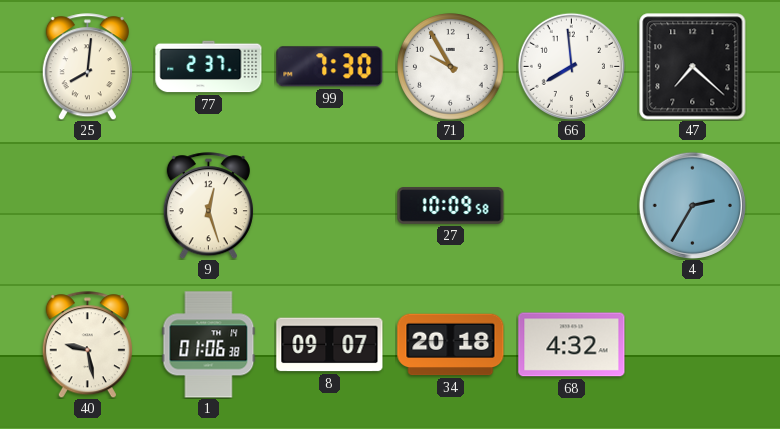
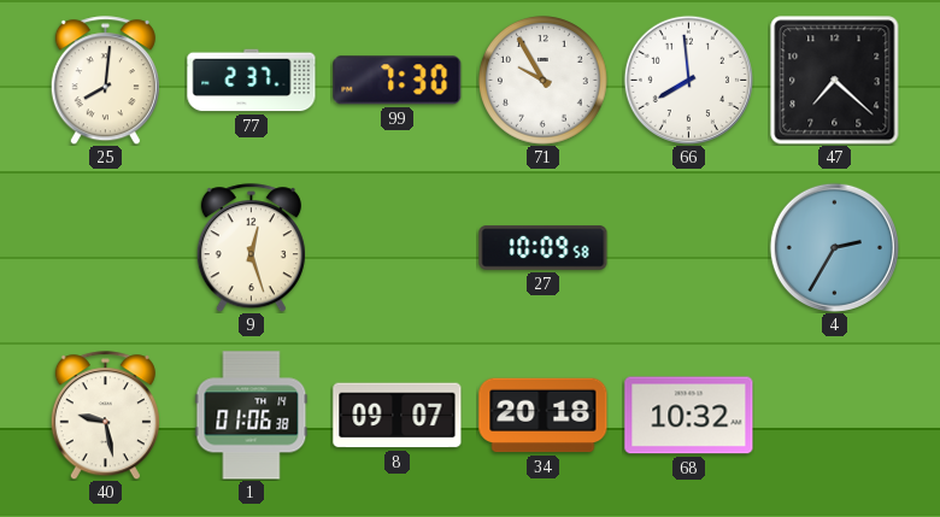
68: 4:32 -> 10:32 (689, 416)
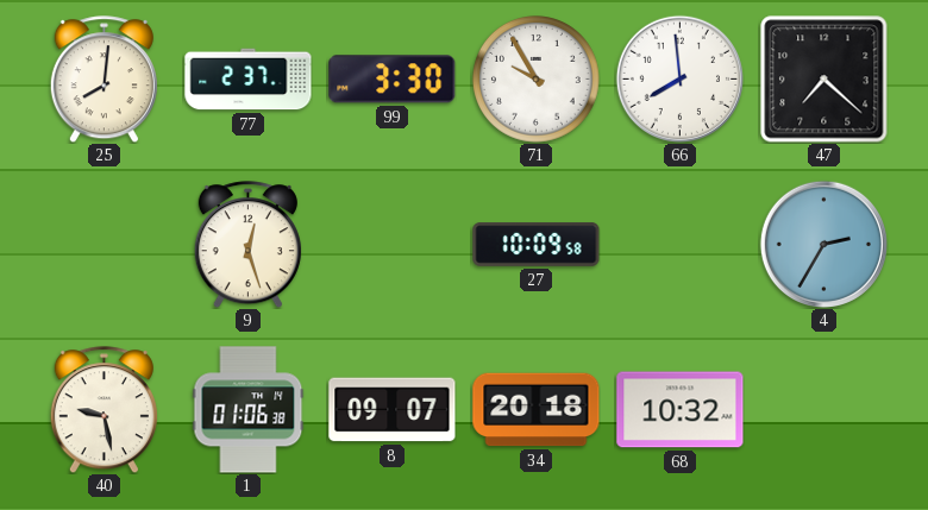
99: 7:30 -> 3:30 (393, 80)
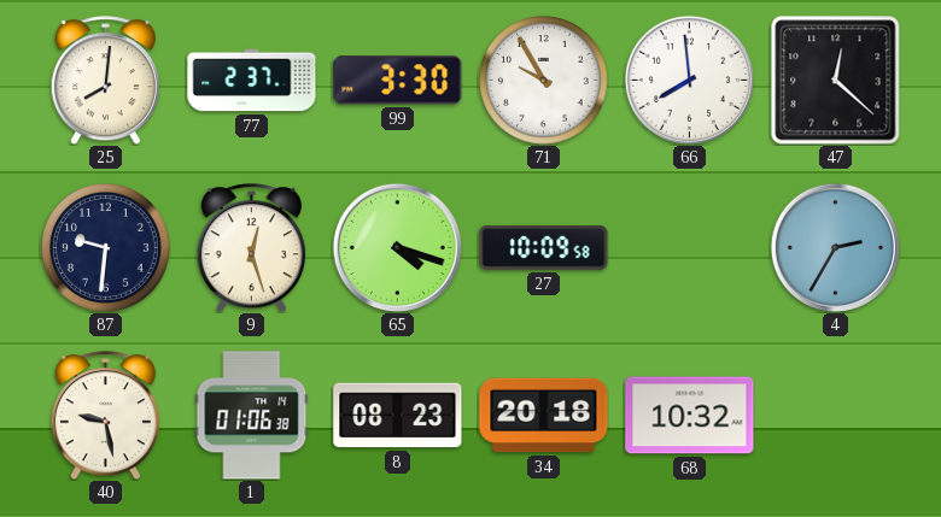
47: 7:22 -> 12:22 (836, 81)
87: none -> 9:31 (106, 248)
65: none -> 4:18 (397, 247)
8: 09:07 -> 08:23 (398, 416)
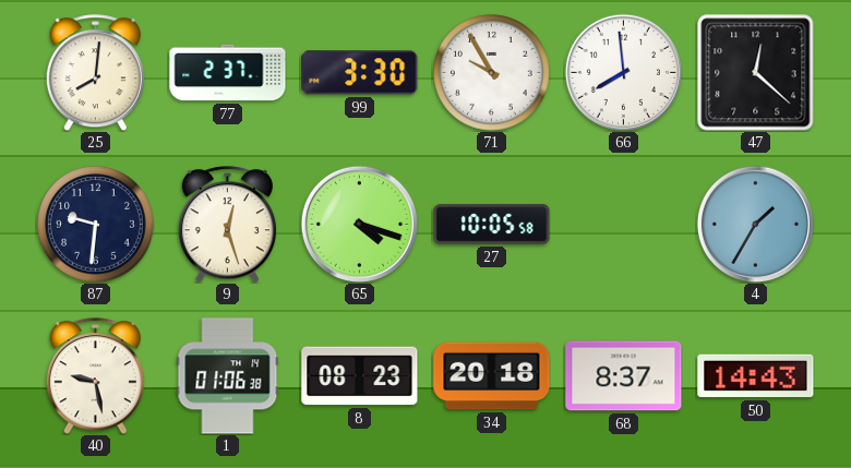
27: 10:09 -> 10:05 (492, 225)
4: 2:35 -> 1:35 (755, 224)
68: 10:32 -> 8:37 (624, 376)
50: none -> 14:43 (756, 376)
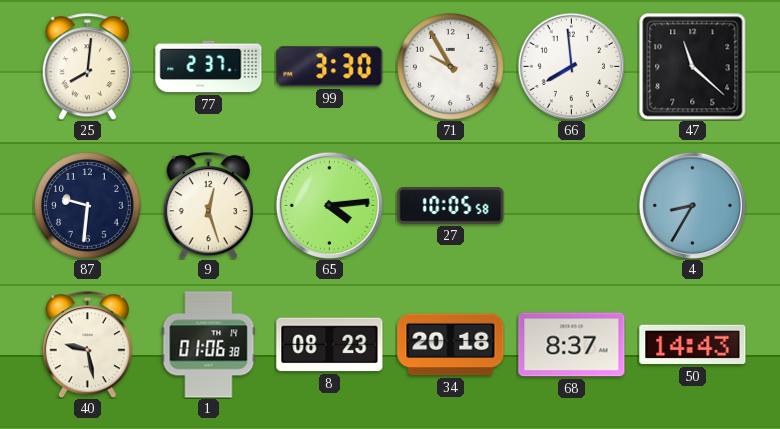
47: 12:22 -> 11:22 (693, 67)
65: 4:18 -> 4:14 (329, 205)
4: 1:35 -> 8:35 (692, 205)
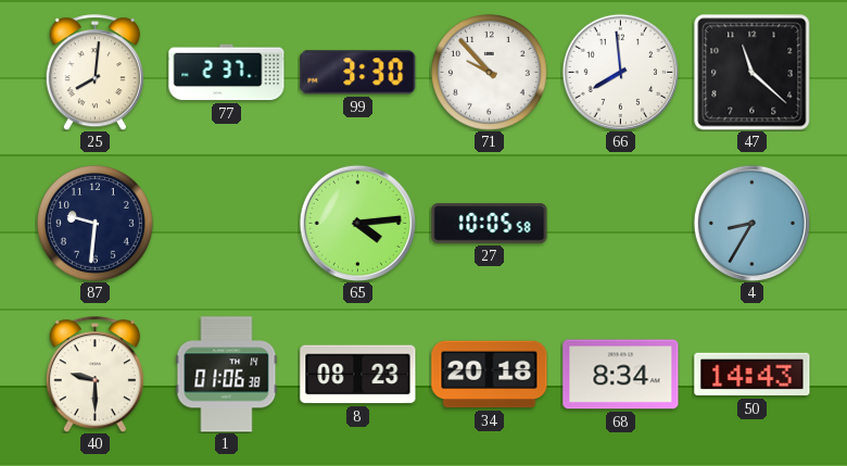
71: 9:55 -> 9:53 (490, 73)
9: 12:27 -> none (208, 206)
40: 9:28 -> 9:30 (94, 375)
68: 8:37 -> 8:34 (621, 375)
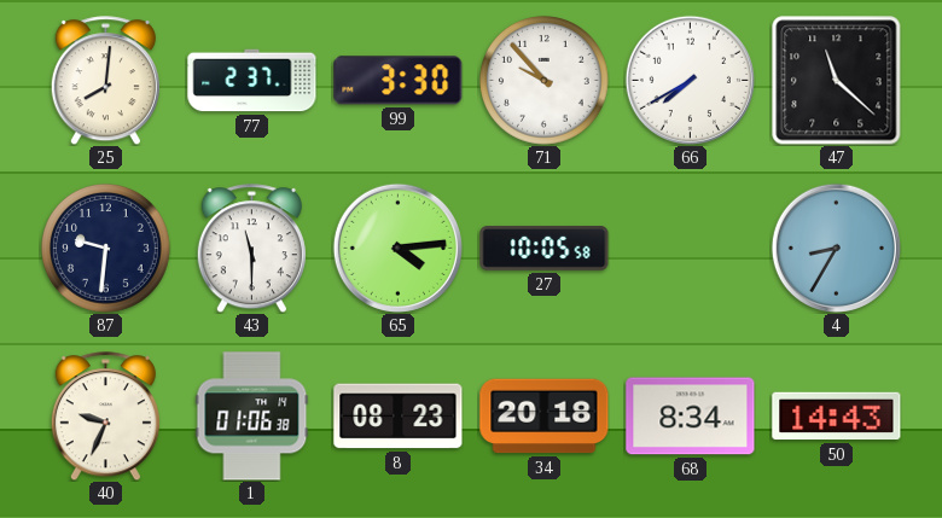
66: 7:59 -> 7:40 (690, 80)
43: none -> 11:30 (251, 249)
40: 9:30 -> 9:34 (105, 417)
